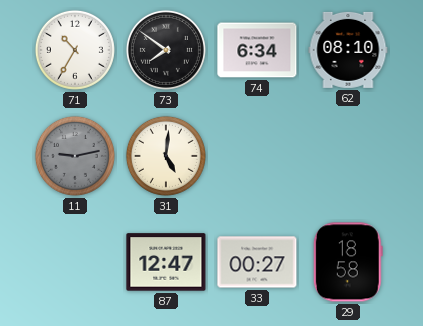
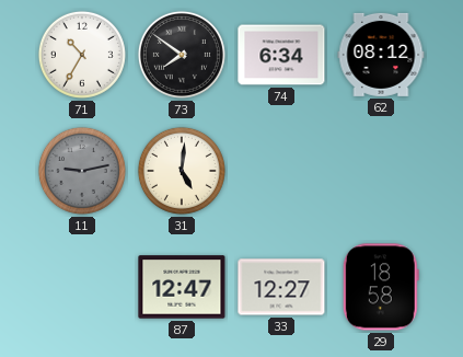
62: 08:10 -> 08:12 (381, 55)
33: 00:27 -> 12:27 (281, 287)
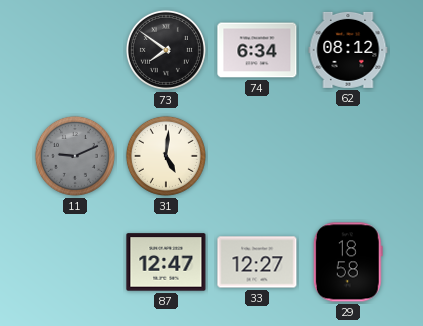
71: 10:35 -> none (82, 55)
11: 9:13 -> 9:11 (75, 156)
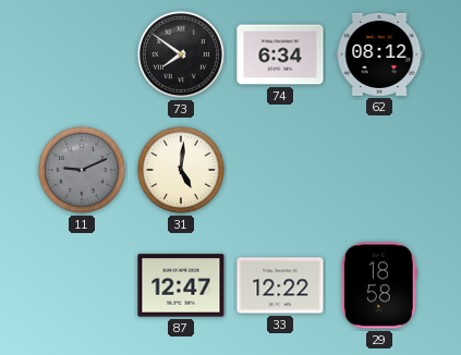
33: 12:27 -> 12:22 (280, 285)
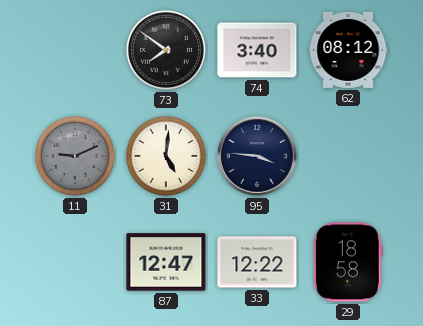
74: 6:34 -> 3:40 (257, 50)
95: none -> 3:46 (257, 156)
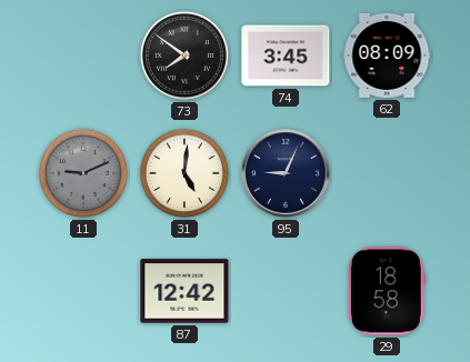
74: 3:40 -> 3:45 (286, 56)
62: 08:12 -> 08:09 (387, 56)
95: 3:46 -> 9:04 (286, 173)
87: 12:47 -> 12:42 (184, 291)
33: 12:22 -> none (257, 262)
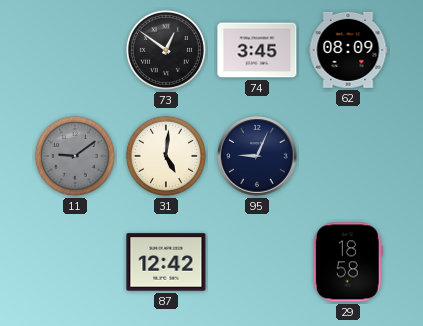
73: 7:51 -> 12:51 (166, 50)
11: 9:11 -> 9:09 (75, 156)
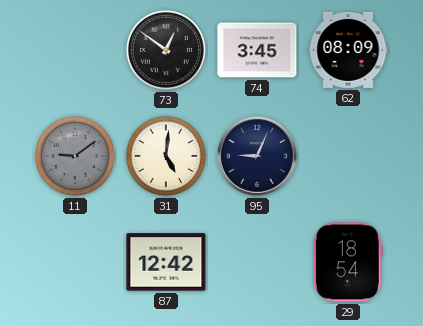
29: 18:58 -> 18:54 (348, 262)
